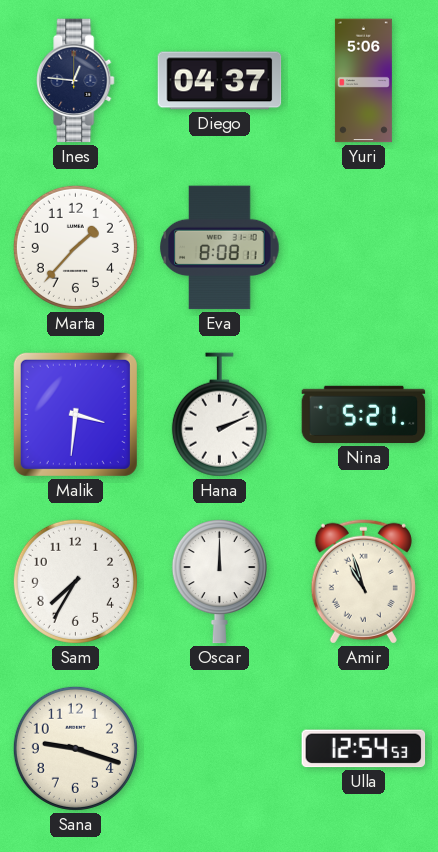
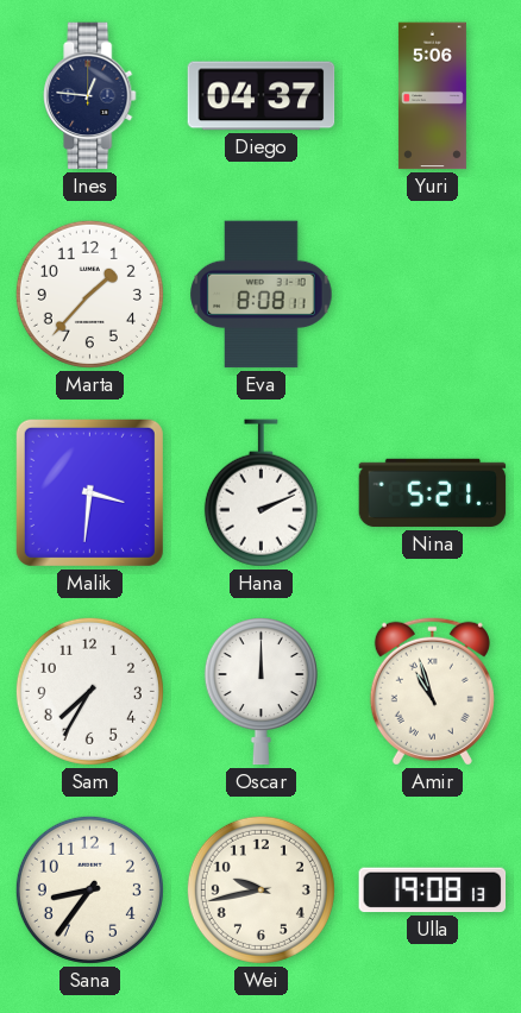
Sana: 9:18 -> 8:36 (89, 889)
Wei: none -> 9:43 (260, 889)
Ulla: 12:54 -> 19:08 (433, 891)
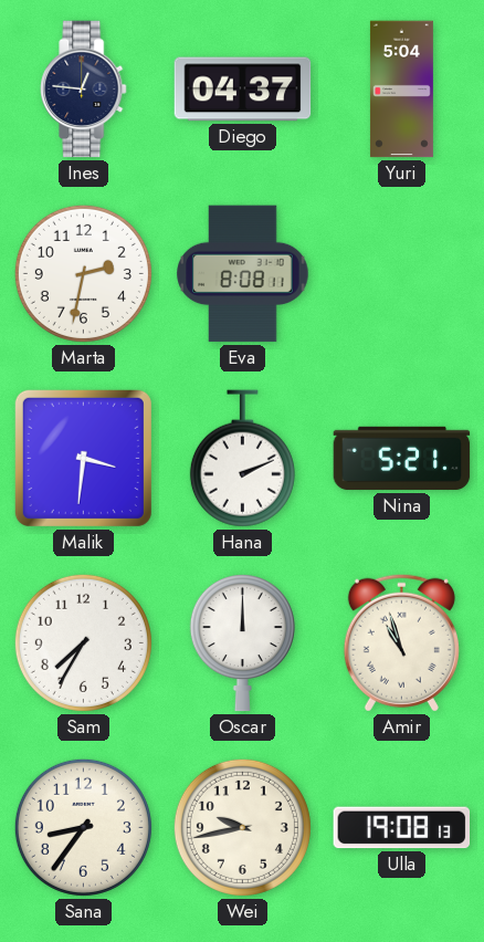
Yuri: 5:06 -> 5:04 (401, 90)
Marta: 1:37 -> 2:32 (83, 273)
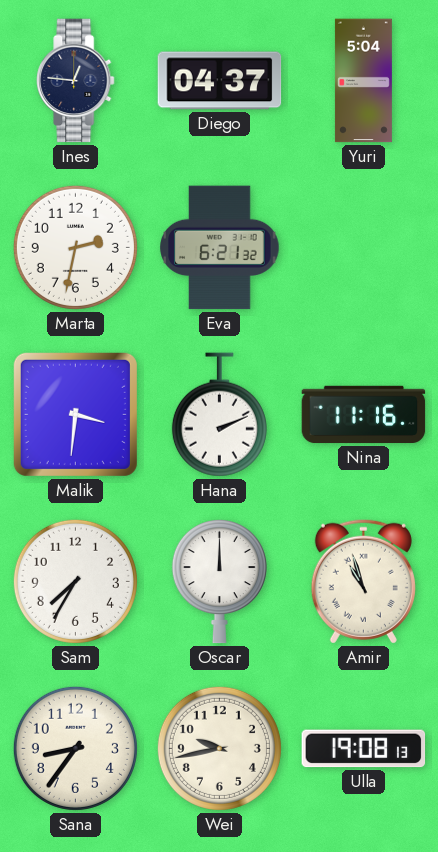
Eva: 8:08 -> 6:21 (220, 248)
Nina: 5:21 -> 11:16 (364, 415)
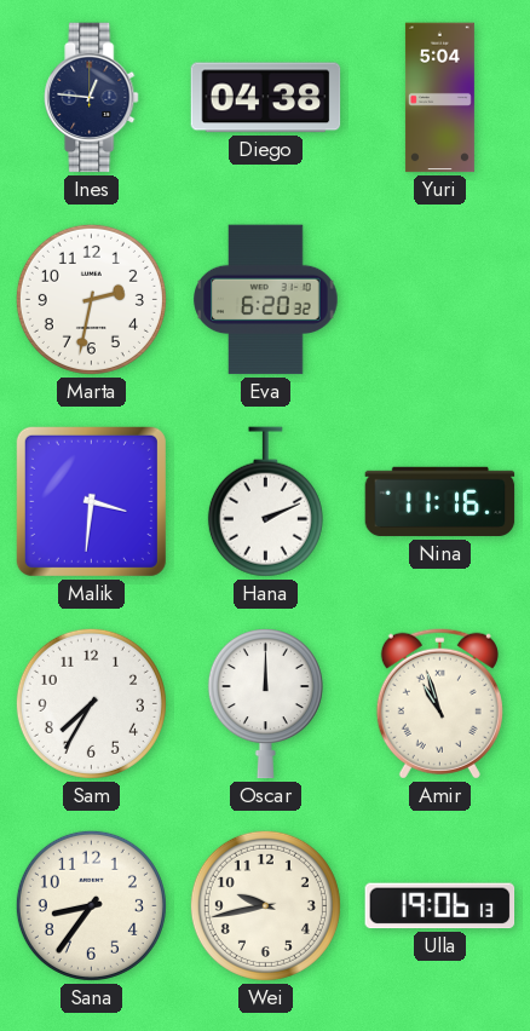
Diego: 04:37 -> 04:38 (266, 98)
Eva: 6:21 -> 6:20 (266, 300)
Ulla: 19:08 -> 19:06 (440, 906)
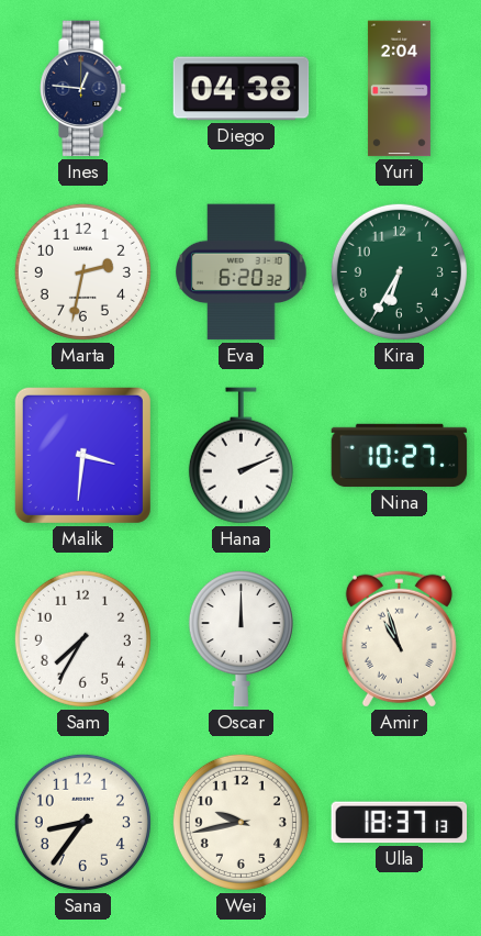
Yuri: 5:04 -> 2:04 (399, 89)
Kira: none -> 6:35 (399, 271)
Nina: 11:16 -> 10:27 (400, 456)
Ulla: 19:06 -> 18:37 (400, 823)
